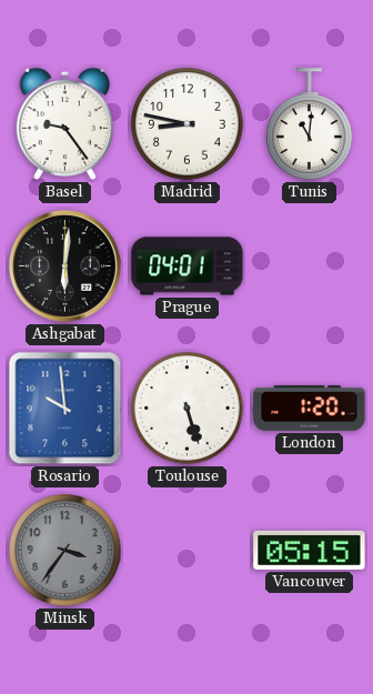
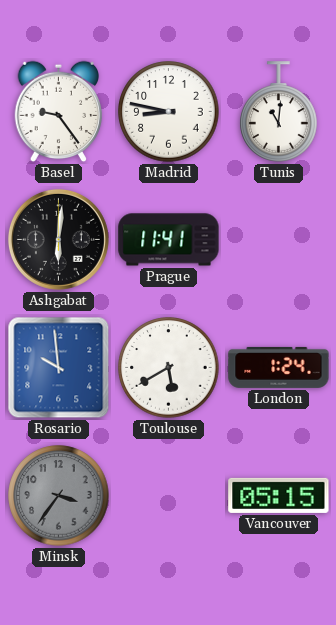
Prague: 04:01 -> 11:41 (169, 240)
Toulouse: 5:27 -> 5:40 (169, 368)
London: 1:20 -> 1:24 (279, 367)
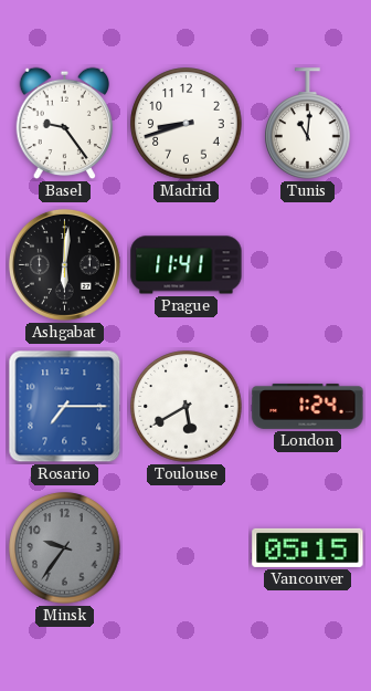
Madrid: 8:47 -> 8:42 (187, 124)
Rosario: 9:59 -> 7:15 (65, 407)
Minsk: 3:36 -> 9:36 (65, 548)
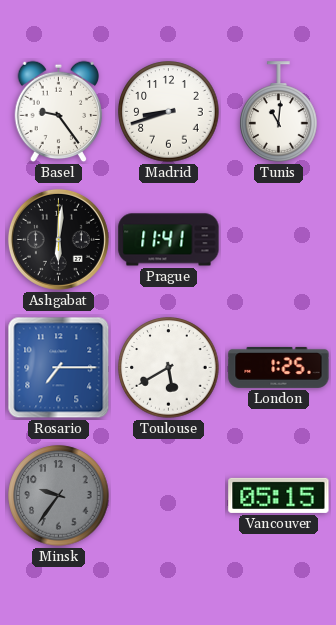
London: 1:24 -> 1:25 (279, 367)
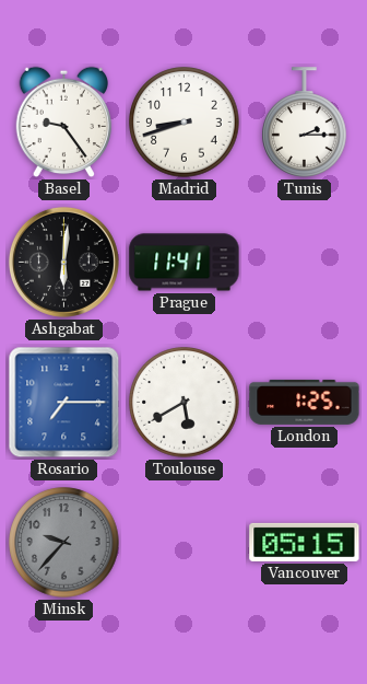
Tunis: 11:01 -> 2:15 (305, 123)
Minsk: 9:36 -> 9:37 (64, 543)
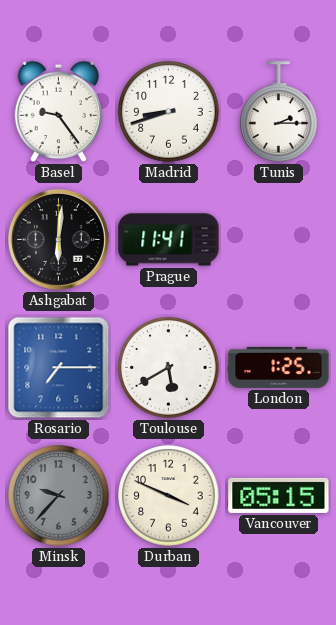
Durban: none -> 3:49 (169, 496)
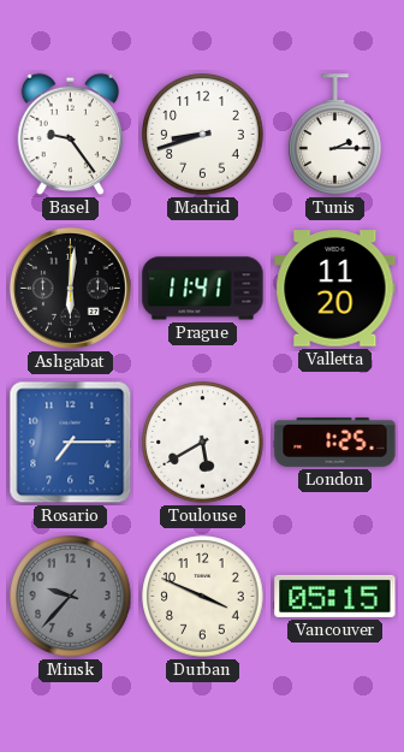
Valletta: none -> 11:20 (335, 289)
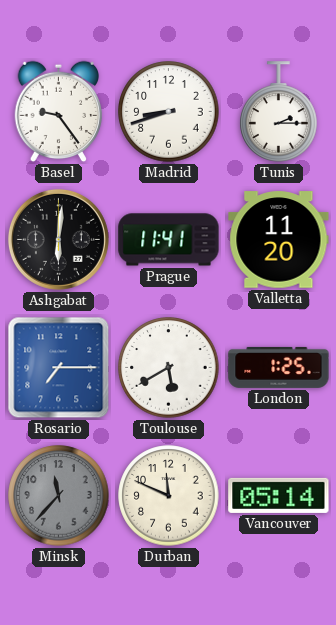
Minsk: 9:37 -> 11:37 (59, 496)
Durban: 3:49 -> 11:49 (169, 496)
Vancouver: 05:15 -> 05:14 (279, 495)
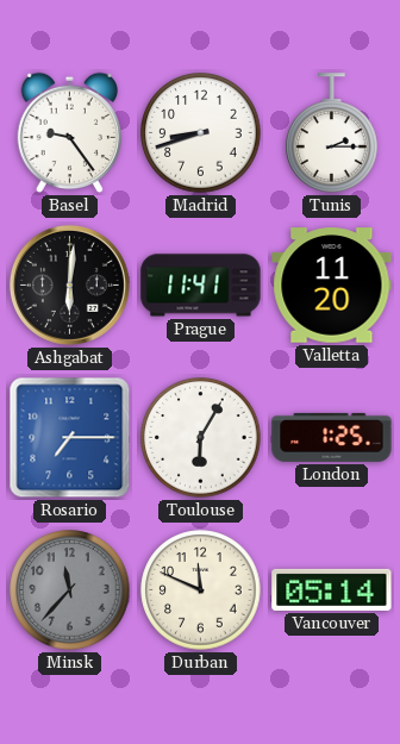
Toulouse: 5:40 -> 6:05 (201, 438)
